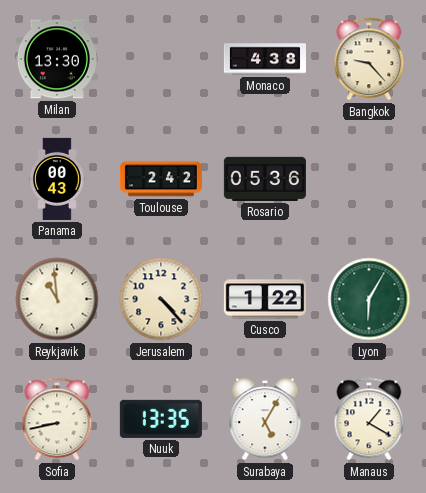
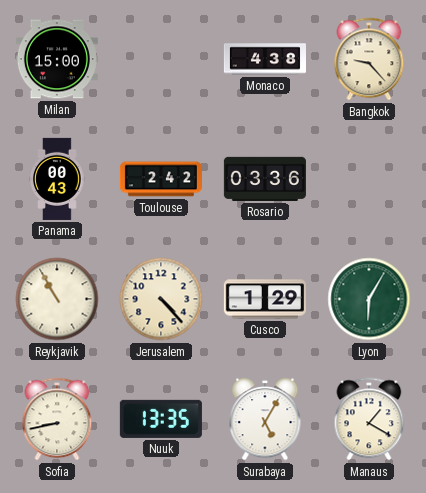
Milan: 13:30 -> 15:00 (57, 59)
Rosario: 05:36 -> 03:36 (265, 179)
Reykjavik: 10:59 -> 10:55 (57, 299)
Cusco: 1:22 -> 1:29 (265, 299)
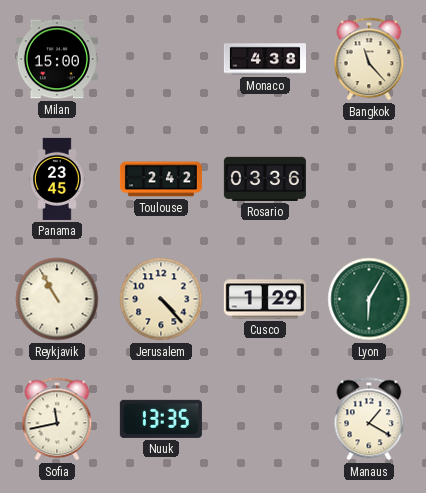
Bangkok: 9:23 -> 11:23 (369, 59)
Panama: 00:43 -> 23:45 (57, 179)
Sofia: 8:43 -> 11:43 (57, 419)
Surabaya: 5:05 -> none (265, 419)
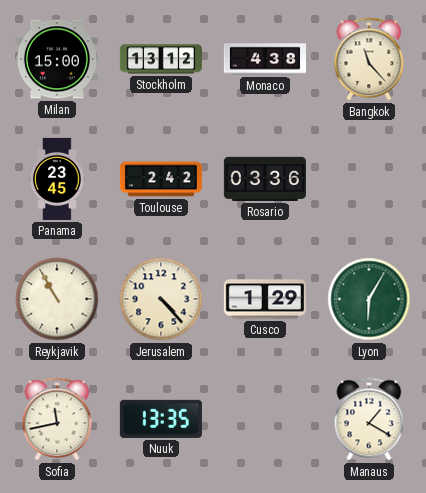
Stockholm: none -> 13:12 (161, 59)
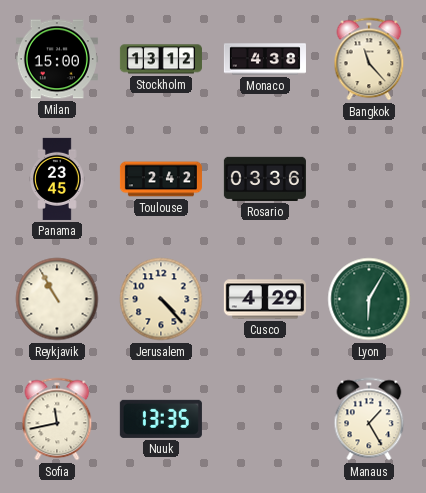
Cusco: 1:29 -> 4:29 (265, 299)
Manaus: 1:20 -> 1:25 (369, 419)
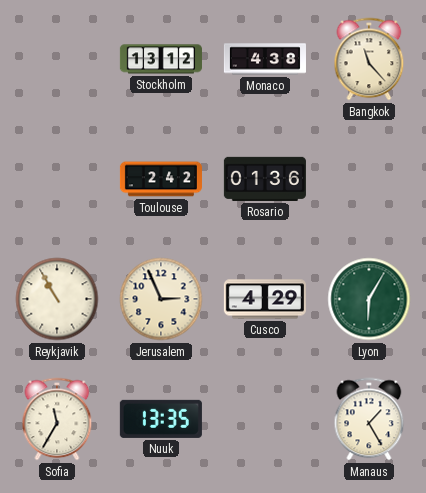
Milan: 15:00 -> none (57, 59)
Panama: 23:45 -> none (57, 179)
Rosario: 03:36 -> 01:36 (265, 179)
Jerusalem: 4:23 -> 2:56 (161, 299)
Sofia: 11:43 -> 11:35 (57, 419)
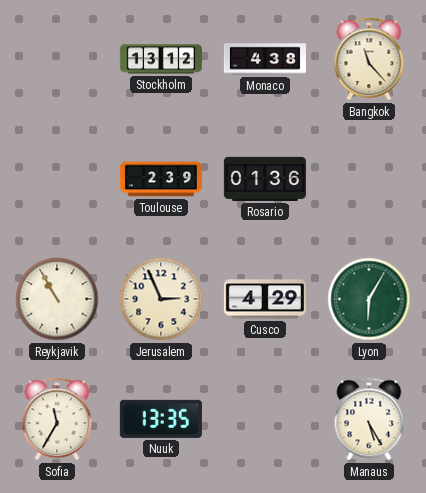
Toulouse: 2:42 -> 2:39 (161, 179)
Manaus: 1:25 -> 5:25 (369, 419)
